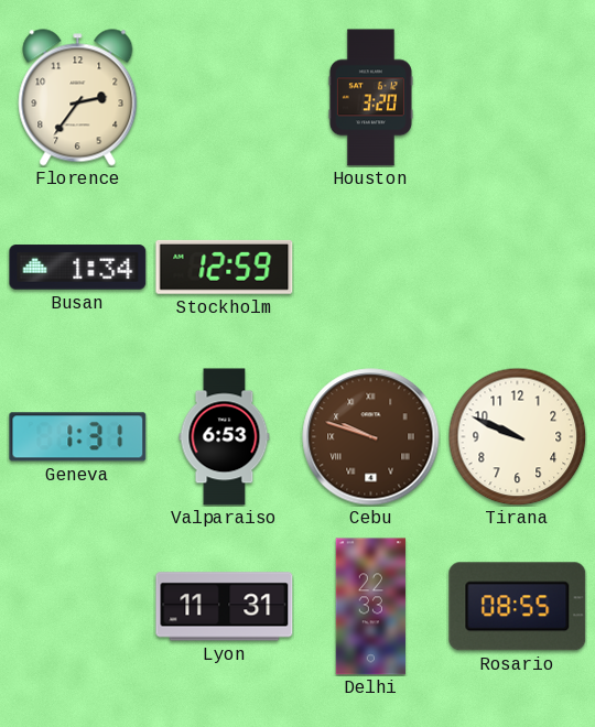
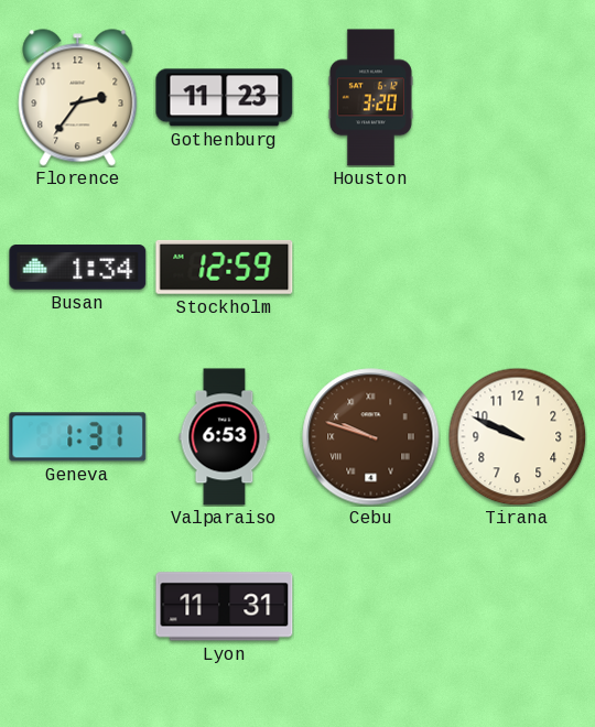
Gothenburg: none -> 11:23 (225, 98)
Delhi: 22:33 -> none (371, 607)
Rosario: 08:55 -> none (518, 607)
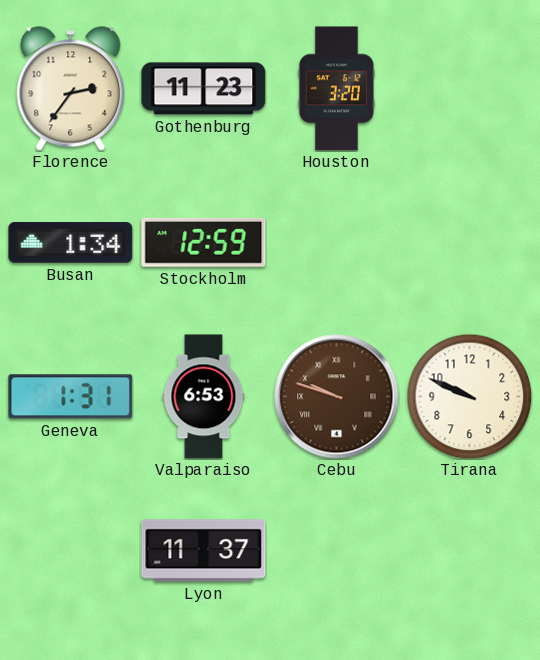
Lyon: 11:31 -> 11:37 (204, 551)
